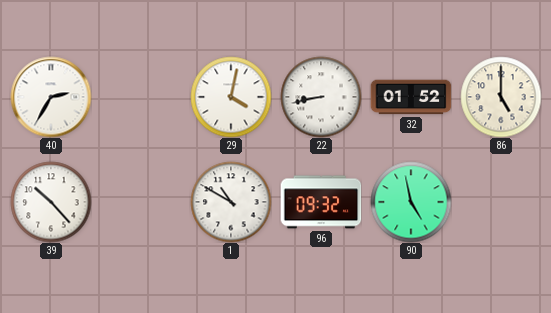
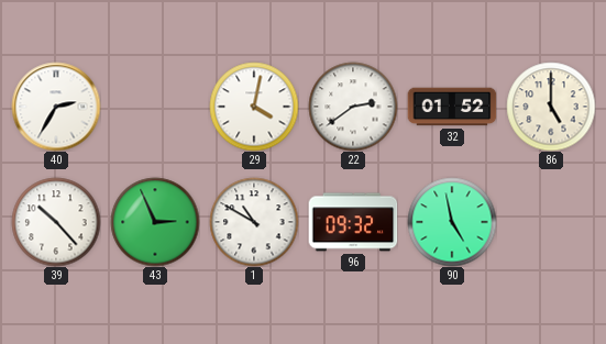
22: 8:43 -> 2:39 (353, 107)
43: none -> 2:56 (155, 222)
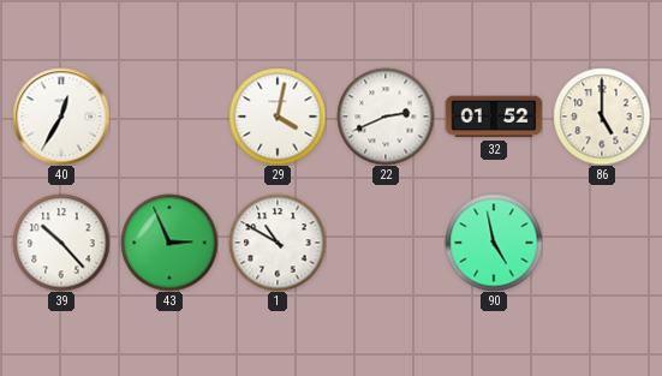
40: 2:35 -> 12:35 (61, 117)
22: 2:39 -> 2:41 (386, 117)
96: 09:32 -> none (353, 222)
